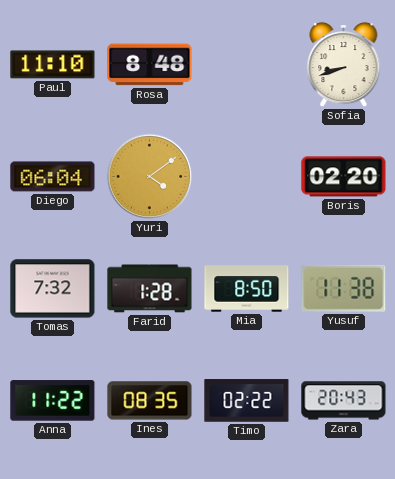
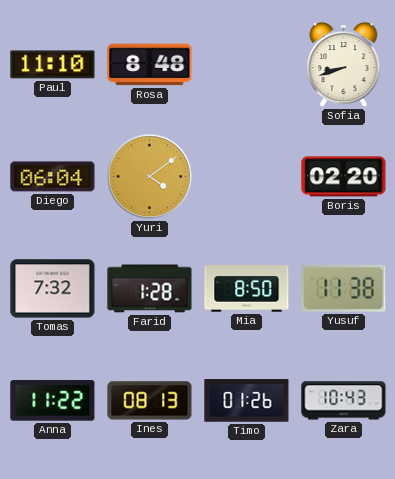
Ines: 08:35 -> 08:13 (150, 401)
Timo: 02:22 -> 01:26 (247, 401)
Zara: 20:43 -> 10:43 (344, 401)
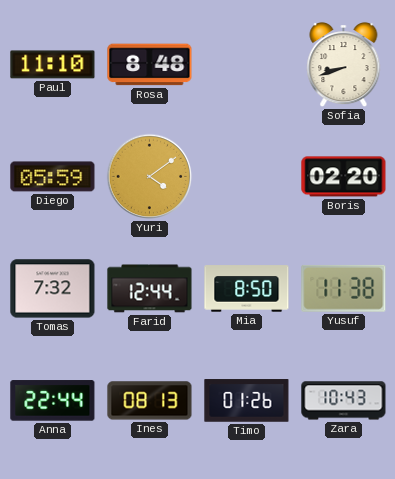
Diego: 06:04 -> 05:59 (53, 177)
Farid: 1:28 -> 12:44 (150, 289)
Anna: 11:22 -> 22:44 (53, 401)
